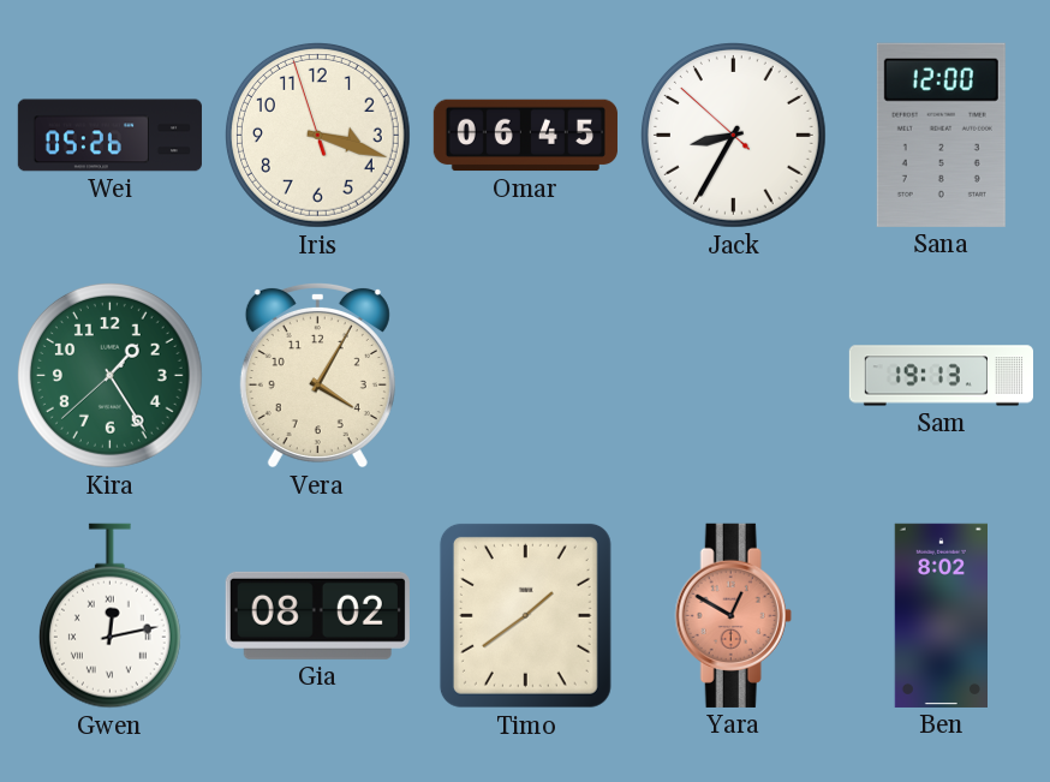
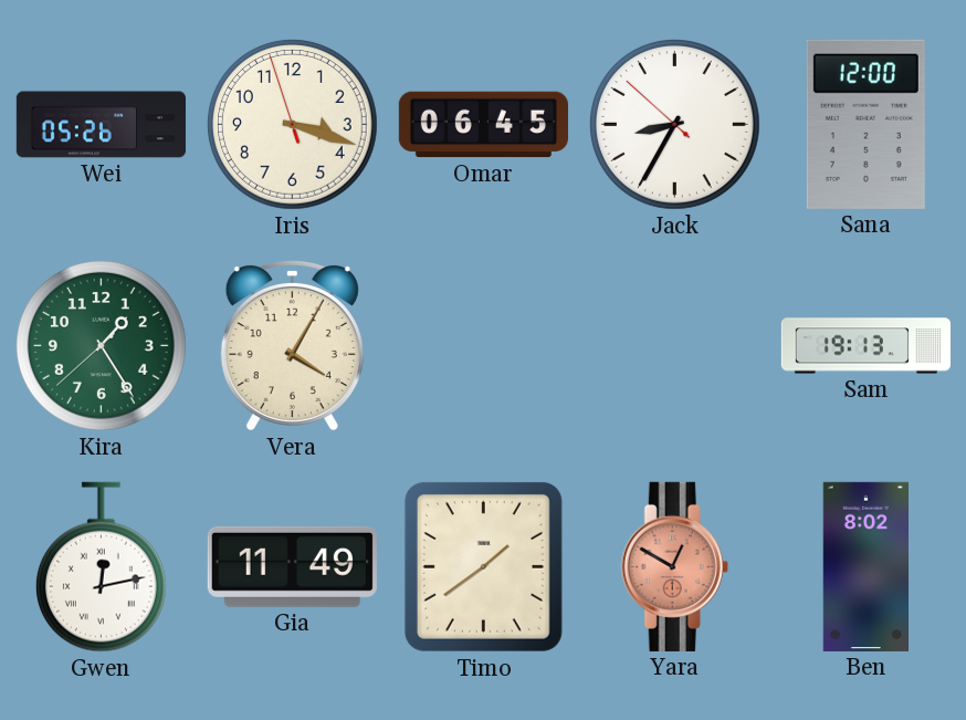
Gia: 08:02 -> 11:49 (292, 566)
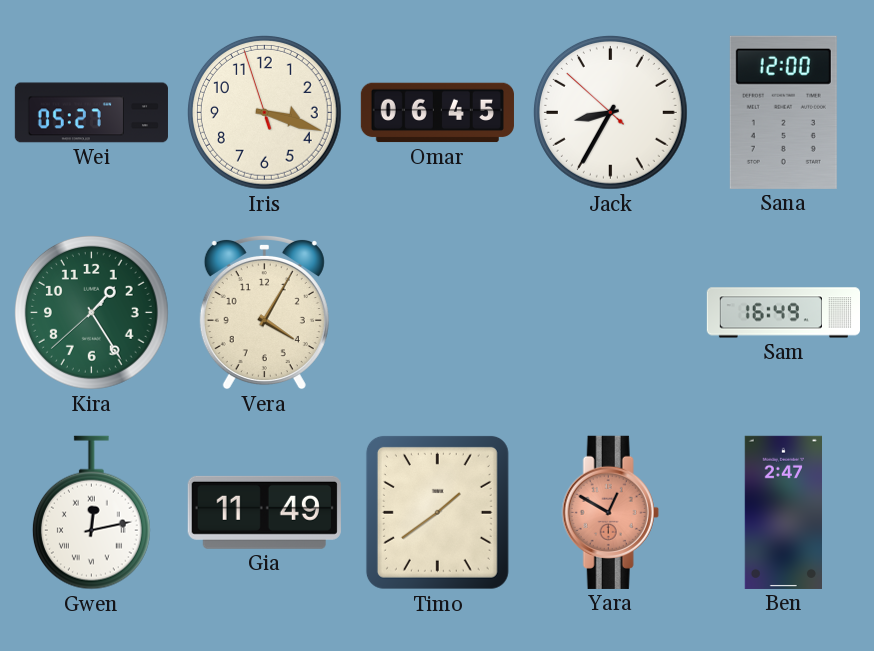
Wei: 05:26 -> 05:27 (91, 113)
Sam: 19:13 -> 16:49 (783, 313)
Ben: 8:02 -> 2:47 (783, 512)
